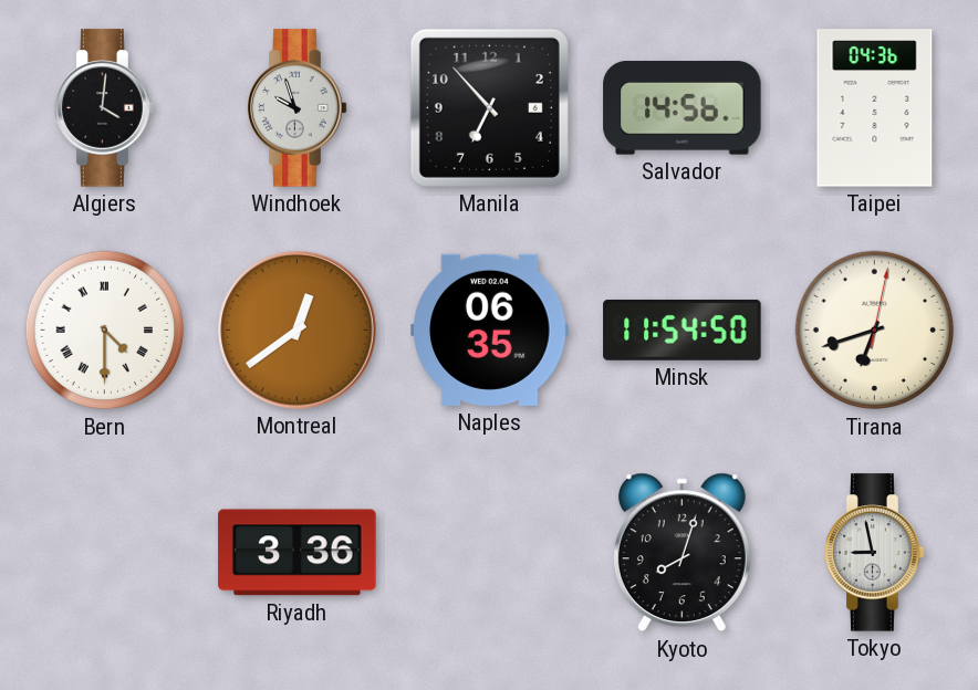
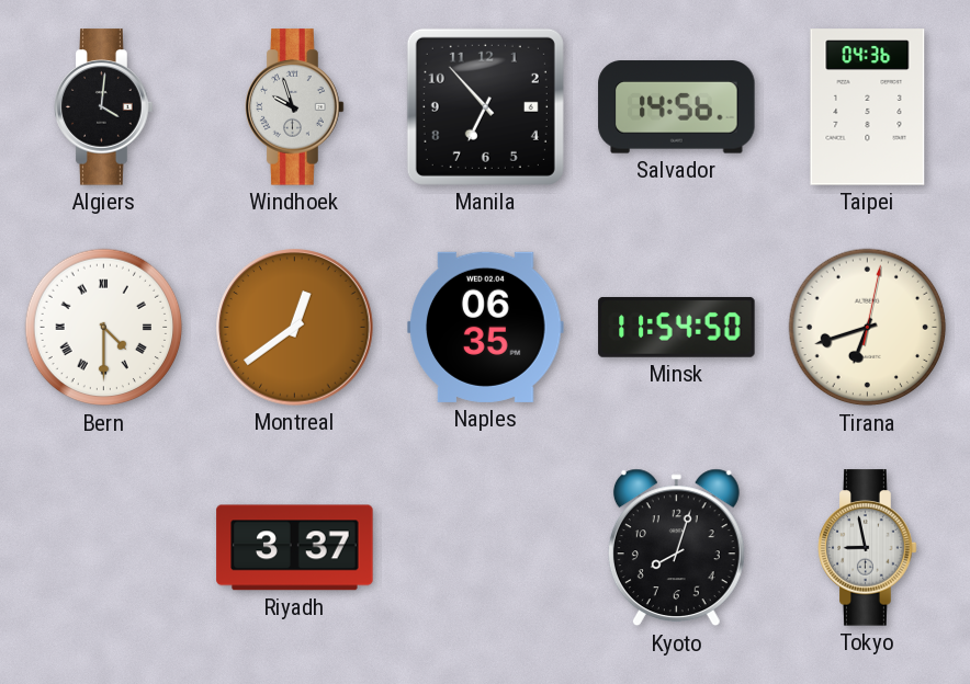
Riyadh: 3:36 -> 3:37 (295, 548)
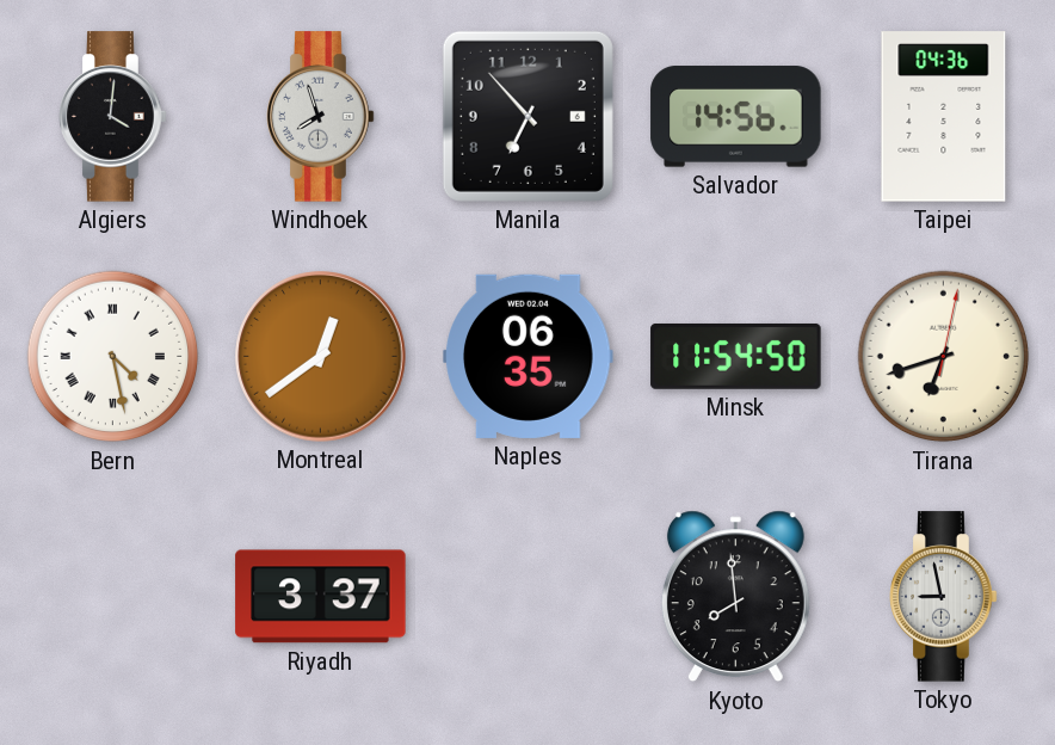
Windhoek: 9:57 -> 7:57 (321, 117)
Bern: 4:30 -> 4:28 (113, 357)
Kyoto: 8:03 -> 7:59 (735, 597)
